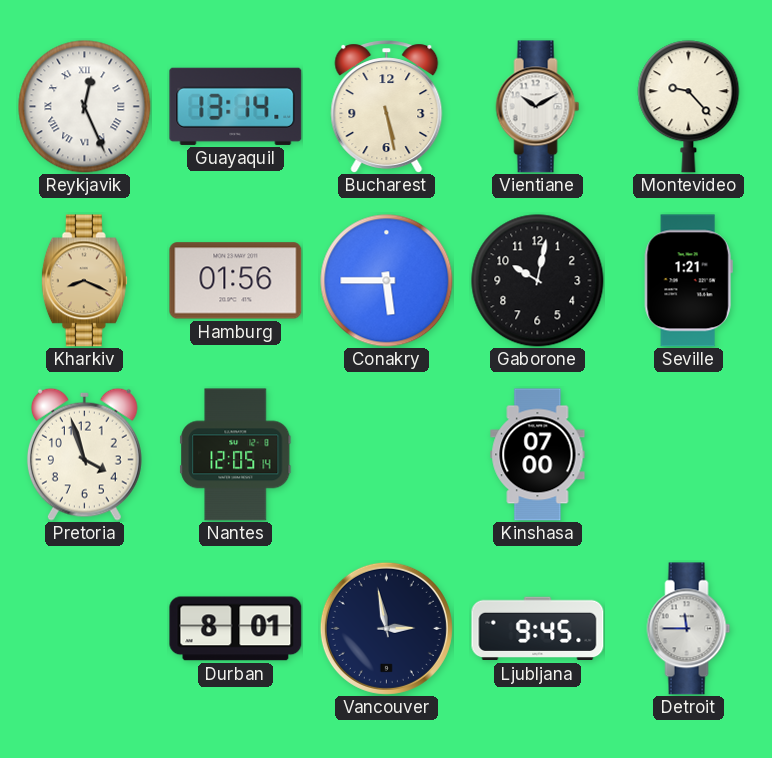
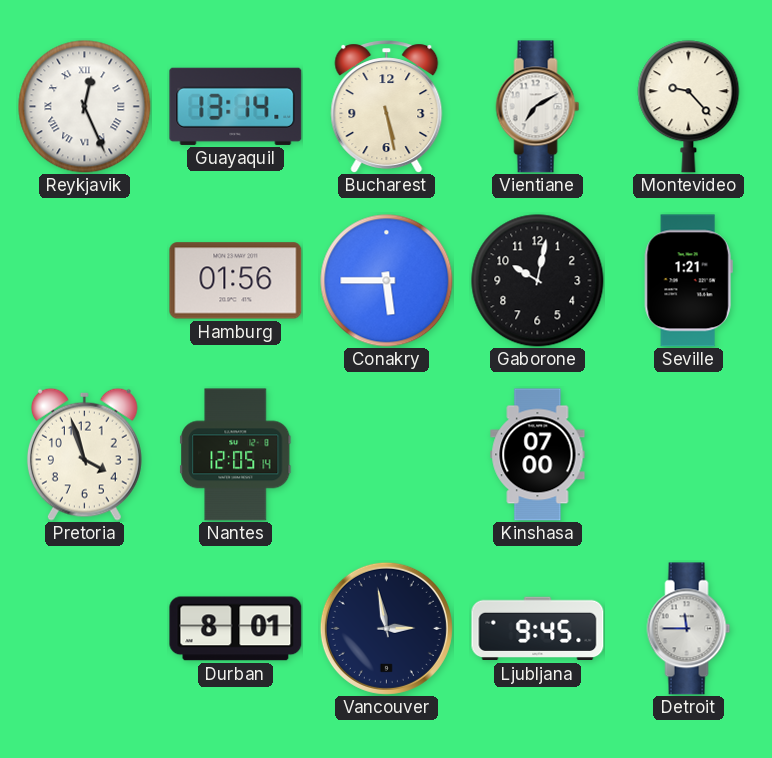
Vientiane: 10:10 -> 7:10 (538, 107)
Kharkiv: 8:19 -> none (84, 281)
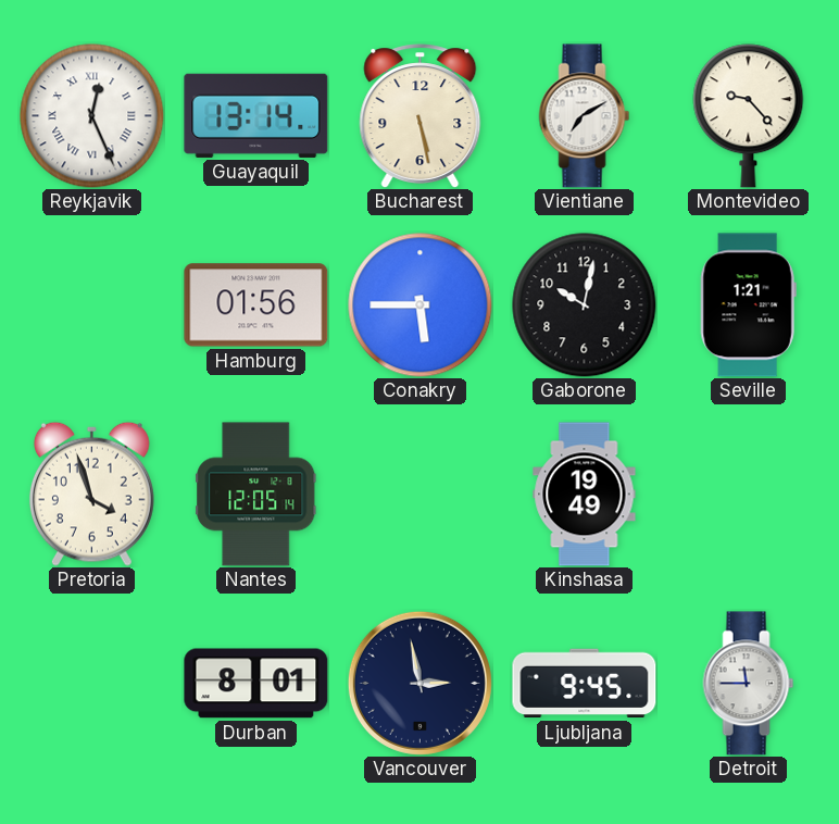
Kinshasa: 07:00 -> 19:49 (585, 495)
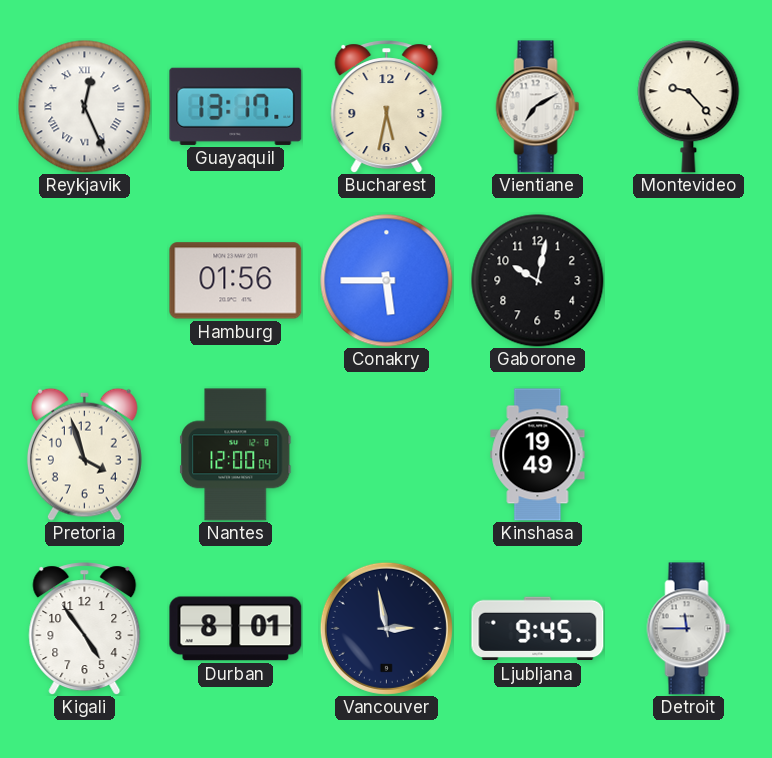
Guayaquil: 13:14 -> 13:17 (236, 106)
Bucharest: 5:28 -> 5:32 (387, 107)
Seville: 1:21 -> none (748, 305)
Nantes: 12:05 -> 12:00 (236, 455)
Kigali: none -> 4:54 (85, 629)
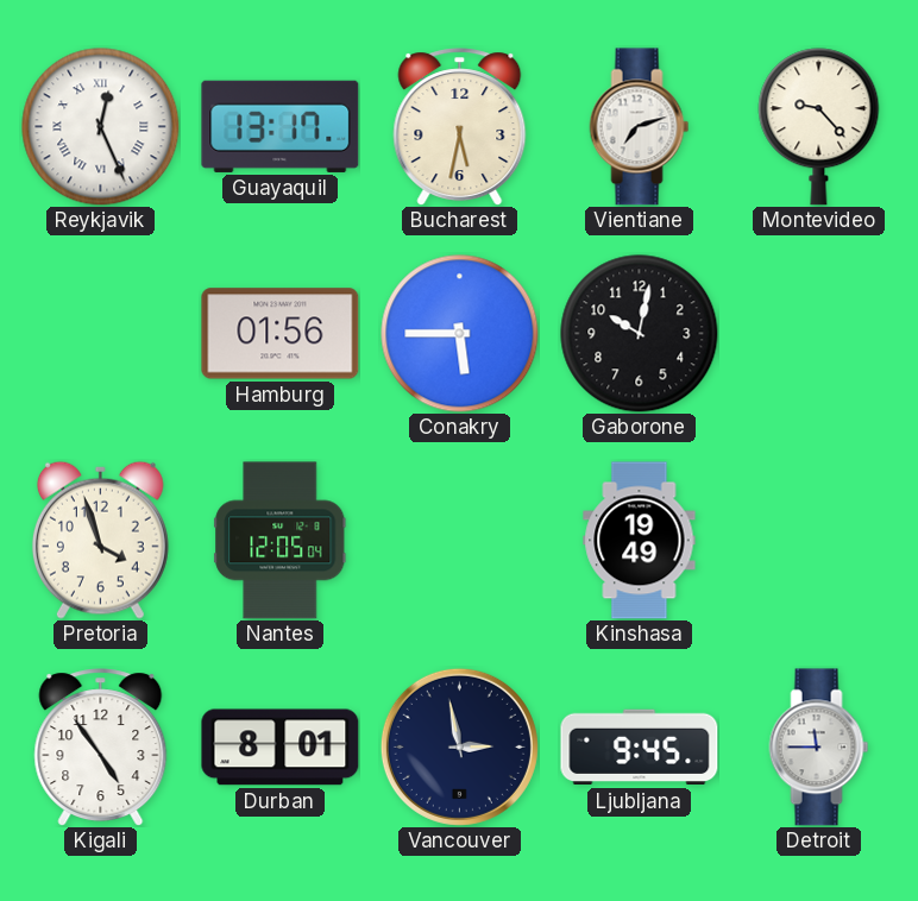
Vientiane: 7:10 -> 7:12 (640, 127)
Nantes: 12:00 -> 12:05 (281, 541)
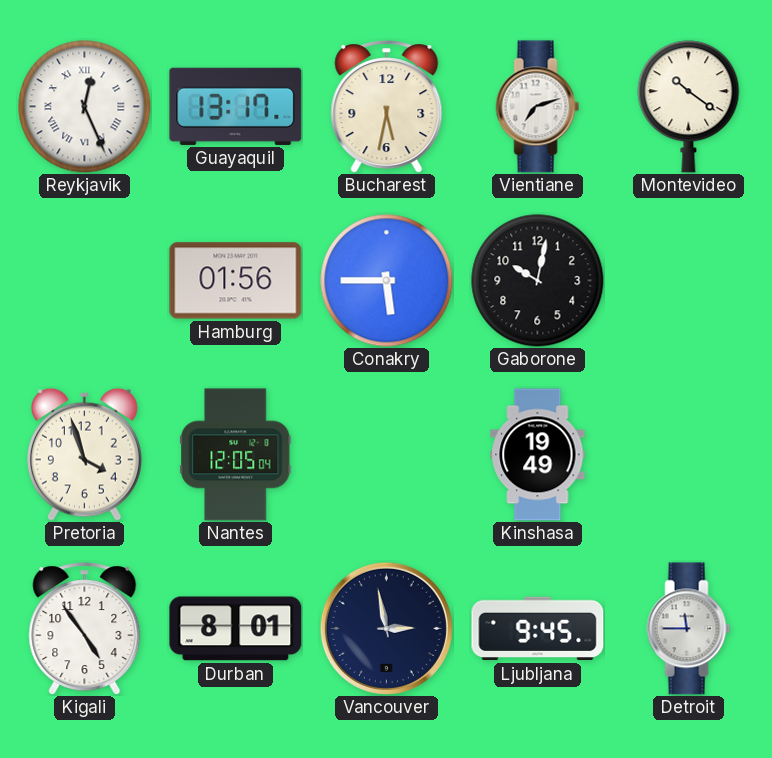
Montevideo: 9:23 -> 10:21 (689, 107)
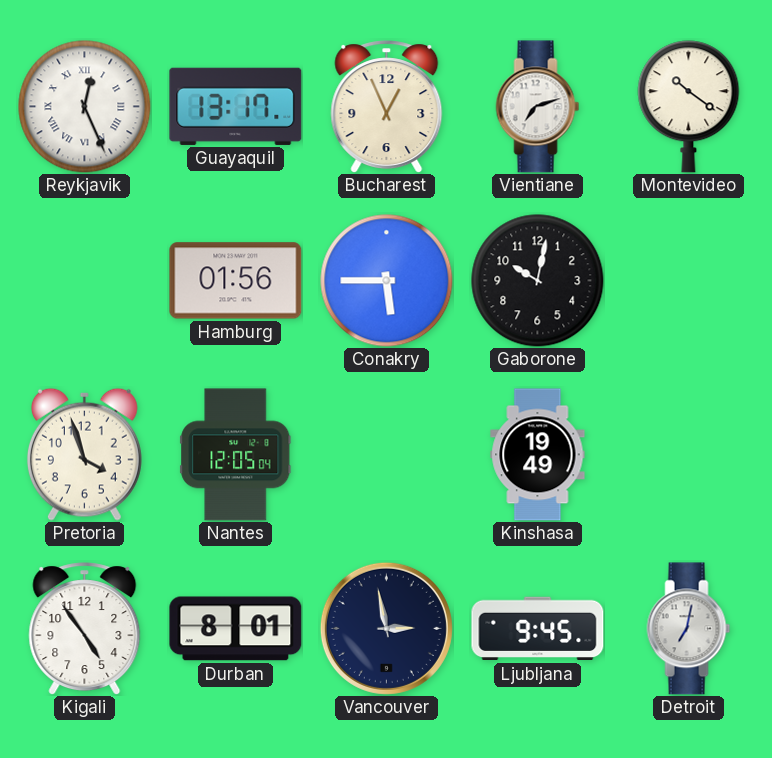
Bucharest: 5:32 -> 12:56 (387, 107)
Detroit: 11:45 -> 7:02 (689, 629)
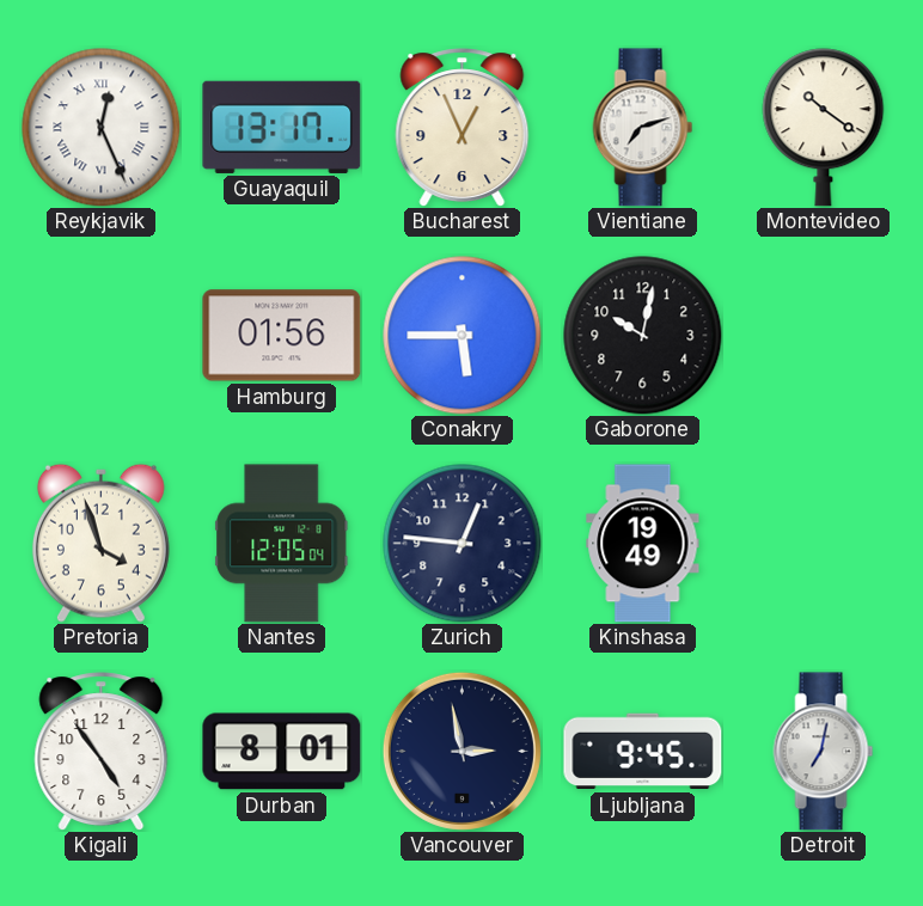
Zurich: none -> 12:46 (463, 544)
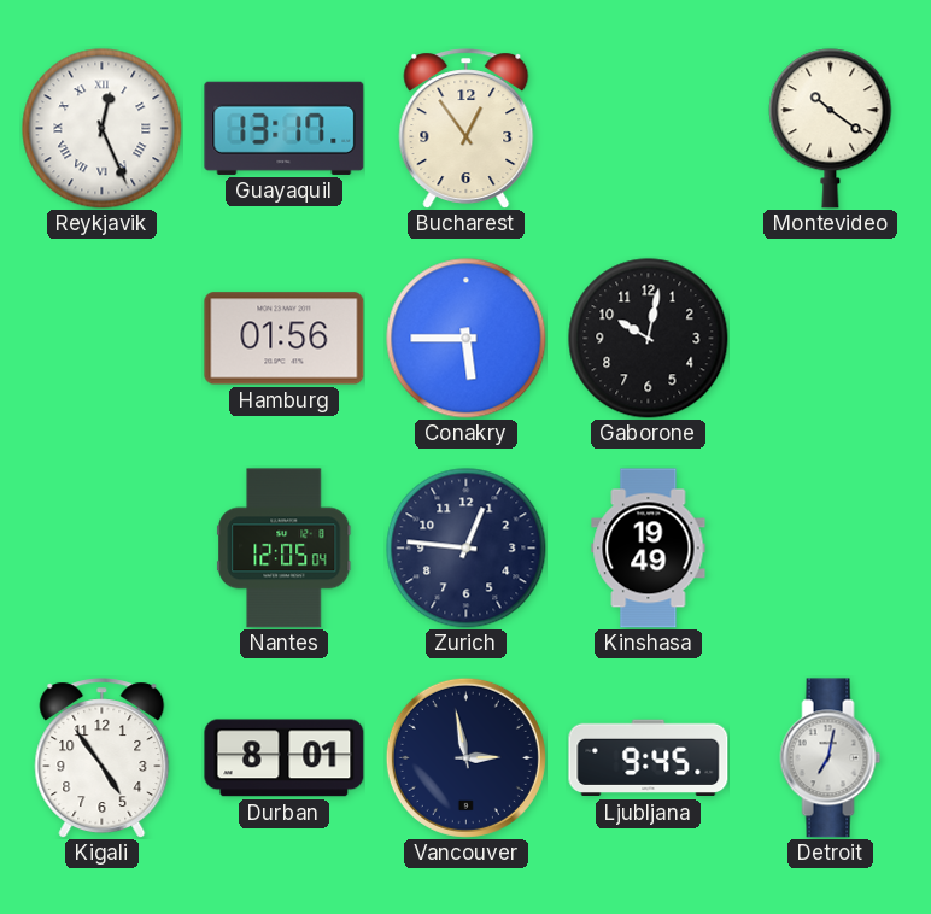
Bucharest: 12:56 -> 12:54 (467, 129)
Vientiane: 7:12 -> none (643, 128)
Pretoria: 3:57 -> none (100, 543)
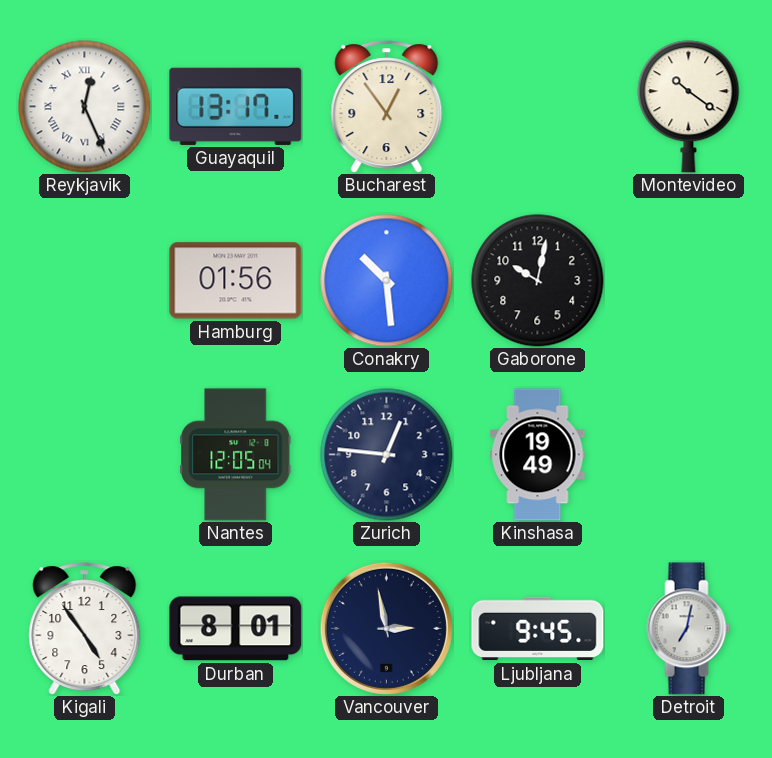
Conakry: 5:45 -> 10:29 (387, 281)
